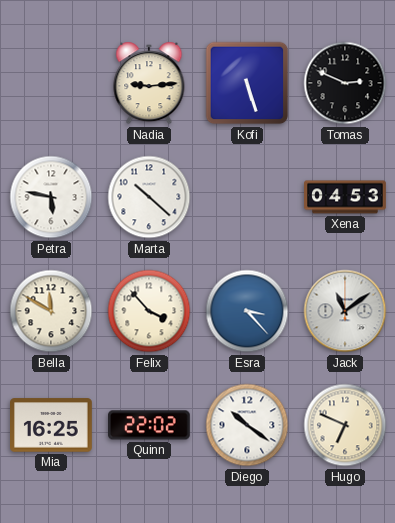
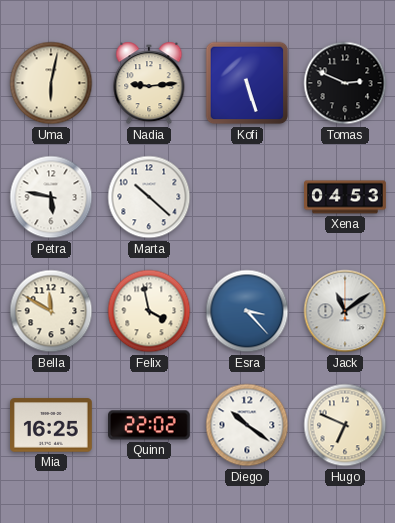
Uma: none -> 6:02 (51, 83)
Felix: 3:53 -> 3:58 (149, 311)
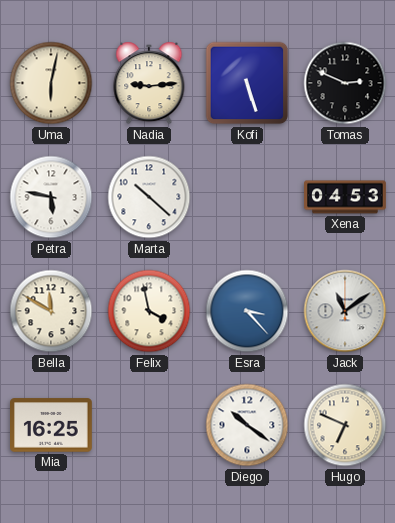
Quinn: 22:02 -> none (150, 425)
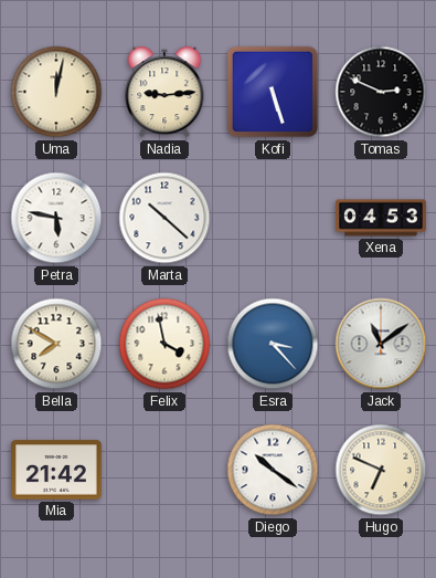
Uma: 6:02 -> 12:02 (56, 92)
Bella: 11:50 -> 7:50 (56, 344)
Mia: 16:25 -> 21:42 (57, 470)
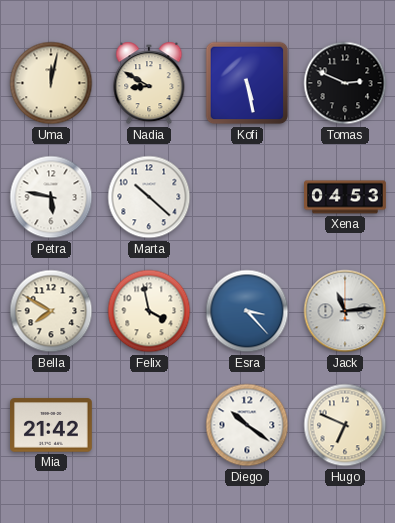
Nadia: 9:14 -> 8:50 (149, 83)
Kofi: 5:27 -> 5:28 (247, 83)
Jack: 11:09 -> 11:14 (345, 311)
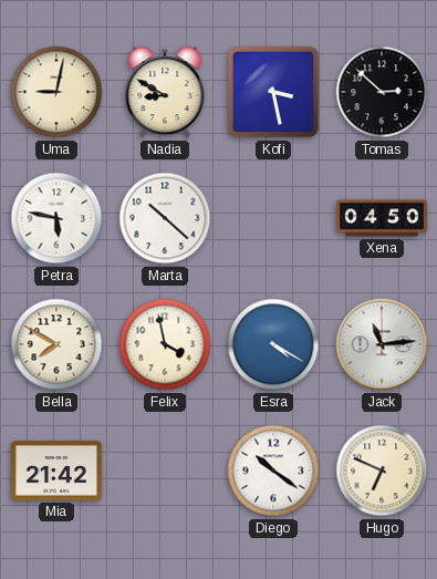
Uma: 12:02 -> 9:02 (56, 92)
Kofi: 5:28 -> 3:28 (273, 92)
Tomas: 2:49 -> 2:52 (382, 92)
Xena: 04:53 -> 04:50 (382, 218)
Esra: 3:23 -> 4:20 (273, 344)
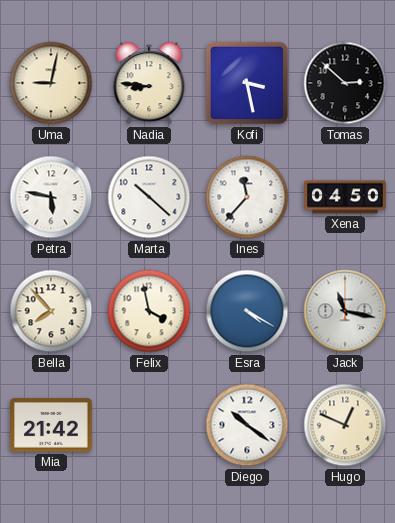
Nadia: 8:50 -> 8:46 (149, 83)
Ines: none -> 11:37 (247, 197)
Bella: 7:50 -> 7:53 (51, 311)
Jack: 11:14 -> 11:17 (345, 311)
Hugo: 6:49 -> 12:49 (345, 425)
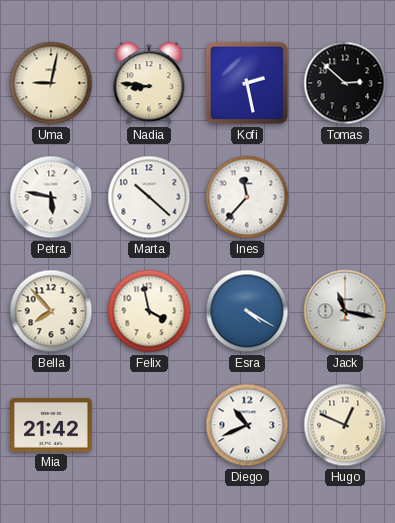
Kofi: 3:28 -> 2:28 (247, 83)
Xena: 04:50 -> none (345, 197)
Diego: 10:21 -> 10:41 (247, 425)
